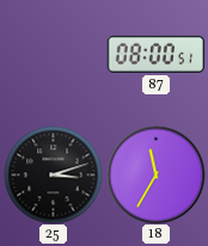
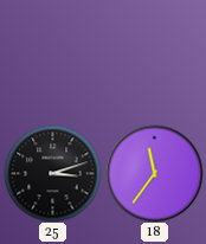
87: 08:00 -> none (155, 54)
18: 11:35 -> 11:36 (154, 173)
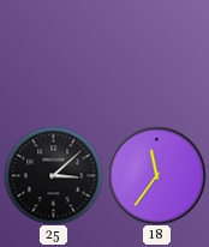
25: 3:12 -> 3:08 (53, 175)
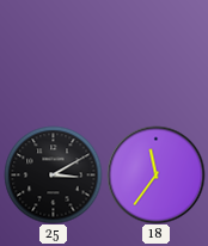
25: 3:08 -> 3:10 (53, 174)
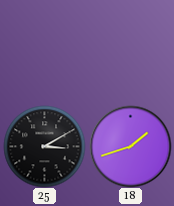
18: 11:36 -> 1:42 (130, 146)
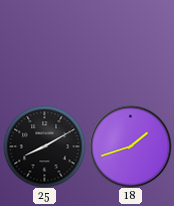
25: 3:10 -> 8:10 (44, 146)
